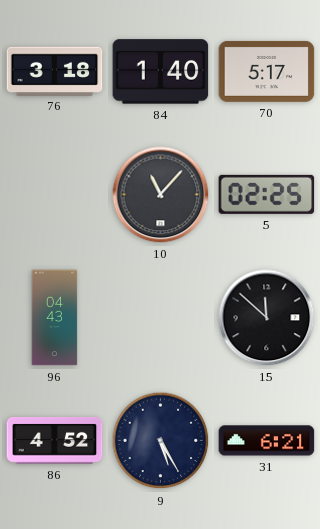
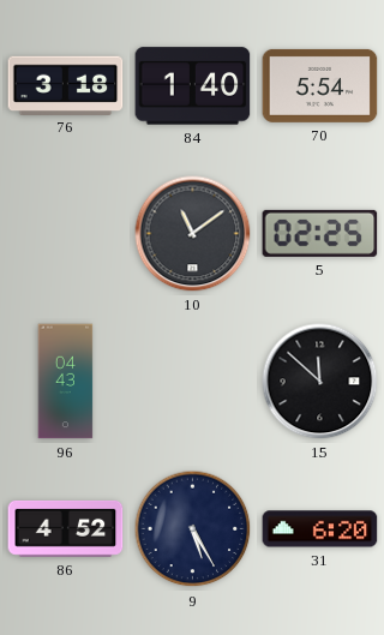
70: 5:17 -> 5:54 (320, 85)
10: 11:07 -> 11:09 (193, 234)
31: 6:21 -> 6:20 (320, 529)
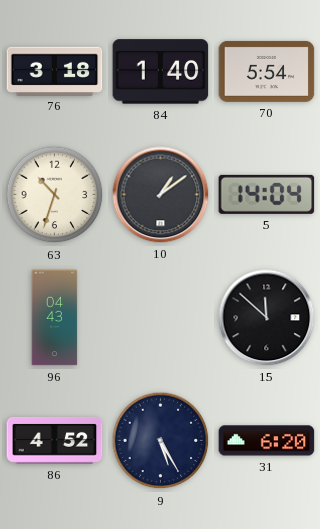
63: none -> 10:33 (55, 195)
10: 11:09 -> 1:09 (161, 195)
5: 02:25 -> 14:04 (267, 194)
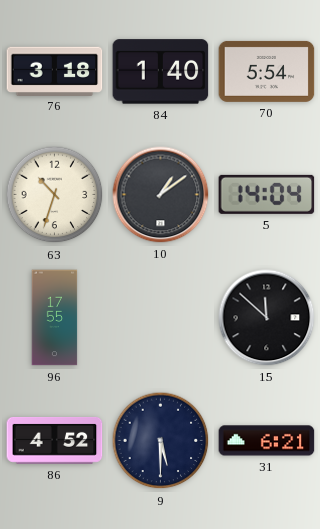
96: 04:43 -> 17:55 (55, 318)
9: 5:25 -> 5:30 (161, 441)
31: 6:20 -> 6:21 (267, 441)
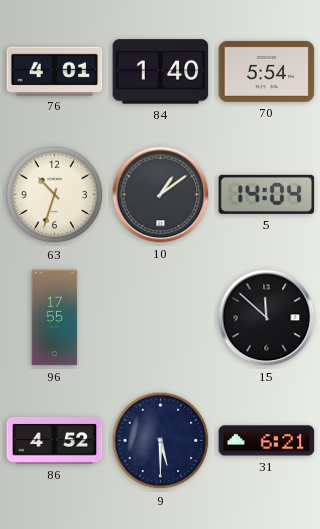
76: 3:18 -> 4:01 (55, 71)
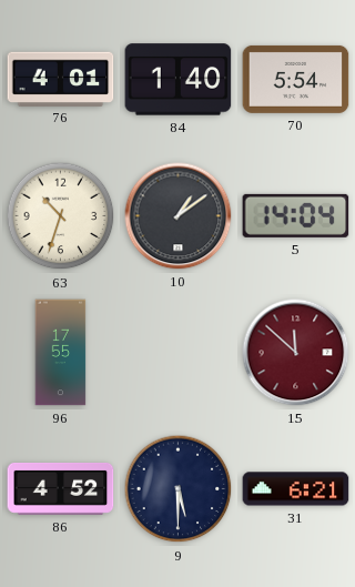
15 dial: black -> burgundy (296, 353)
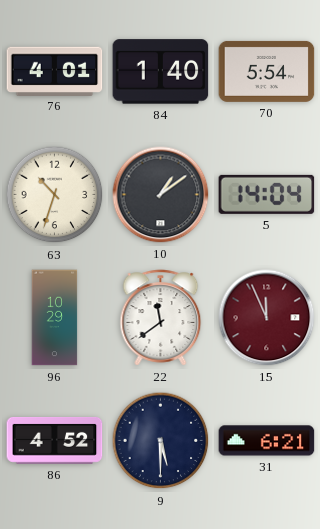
96: 17:55 -> 10:29 (55, 318)
22: none -> 11:39 (161, 318)
15: 11:52 -> 11:56 (267, 318)
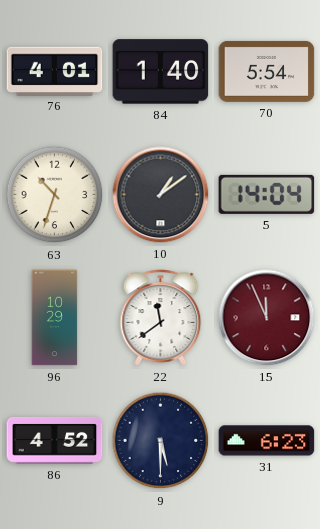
31: 6:21 -> 6:23 (267, 441)
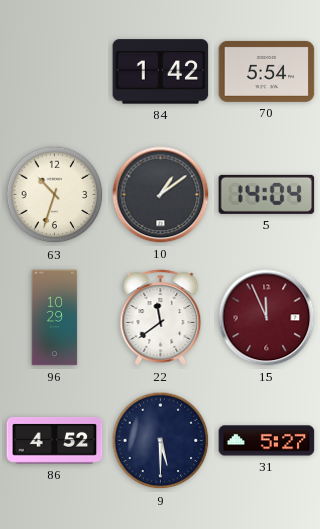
76: 4:01 -> none (55, 71)
84: 1:40 -> 1:42 (161, 72)
31: 6:23 -> 5:27 (267, 441)
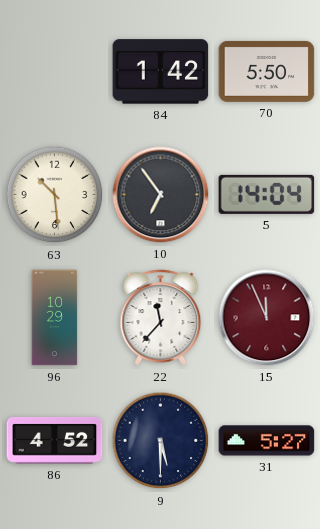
70: 5:54 -> 5:50 (267, 71)
63: 10:33 -> 10:29 (55, 195)
10: 1:09 -> 6:54 (161, 195)
22: 11:39 -> 11:37 (161, 318)
